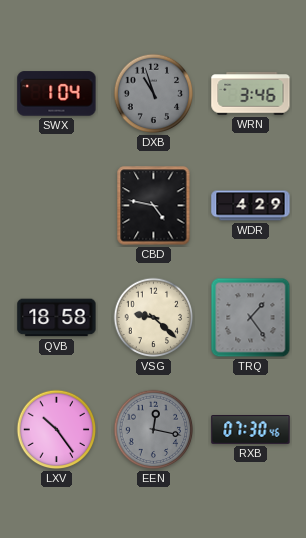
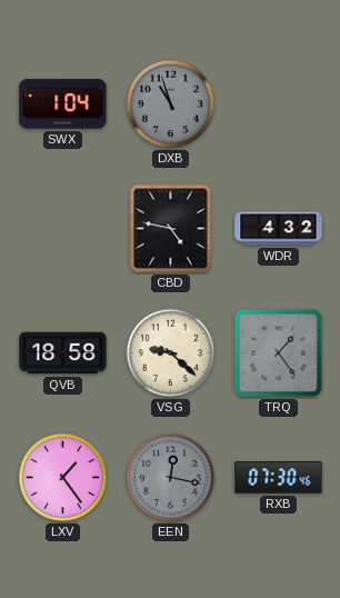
WRN: 3:46 -> none (251, 94)
WDR: 4:29 -> 4:32 (279, 229)
LXV: 10:24 -> 1:24 (63, 478)
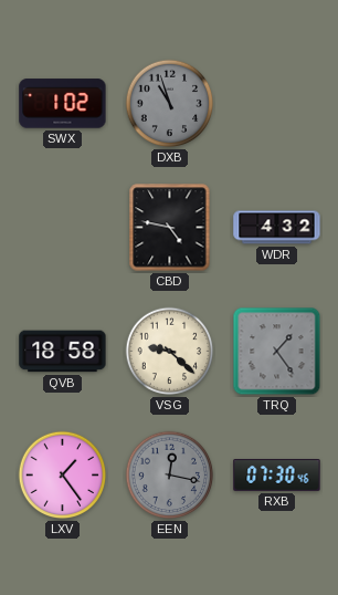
SWX: 1:04 -> 1:02 (63, 104)
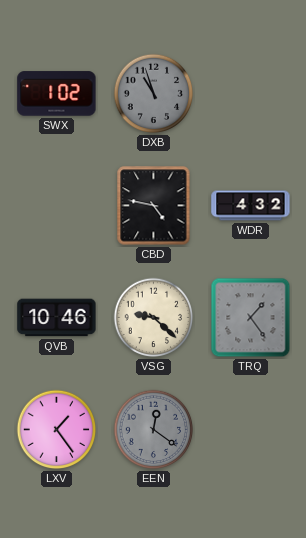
QVB: 18:58 -> 10:46 (57, 318)
EEN: 12:17 -> 12:21 (154, 430)
RXB: 07:30 -> none (277, 476)
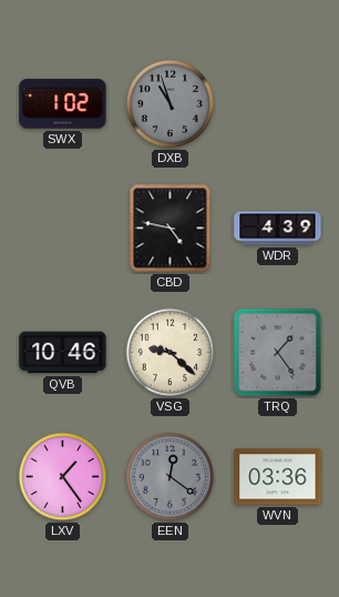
WDR: 4:32 -> 4:39 (278, 229)
WVN: none -> 03:36 (278, 477)
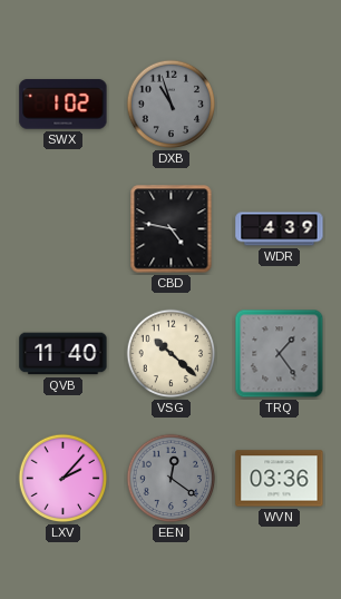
QVB: 10:46 -> 11:40 (64, 354)
VSG: 9:22 -> 10:22 (172, 354)
LXV: 1:24 -> 2:07 (64, 479)
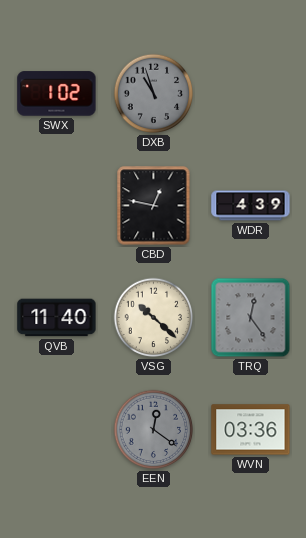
CBD: 4:47 -> 12:47 (154, 206)
TRQ: 1:24 -> 12:24 (251, 318)
LXV: 2:07 -> none (64, 479)
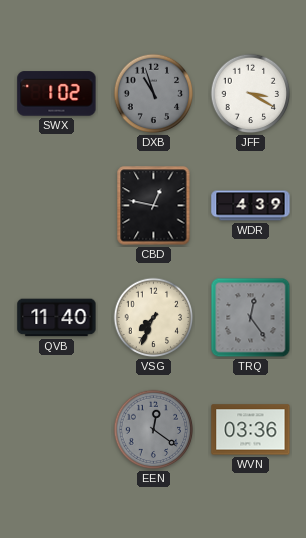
JFF: none -> 3:20 (251, 94)
VSG: 10:22 -> 7:34 (154, 318)
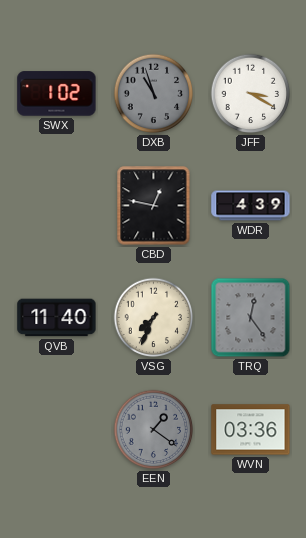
EEN: 12:21 -> 1:21 (154, 430)
